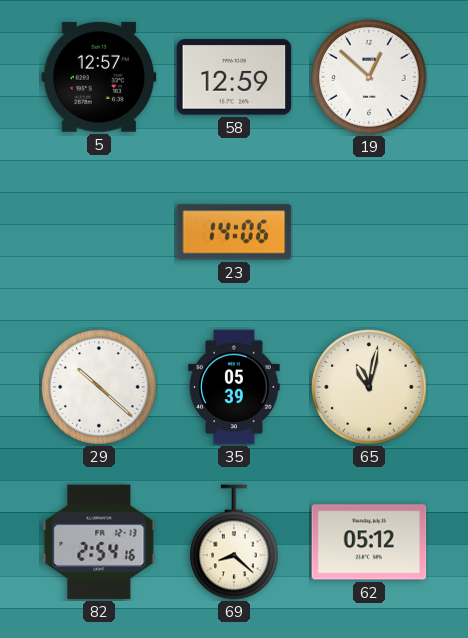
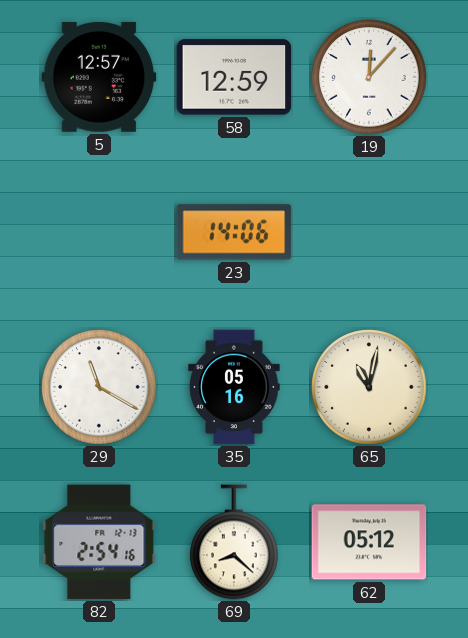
19: 12:52 -> 12:07 (369, 77)
29: 10:22 -> 11:20 (99, 387)
35: 05:39 -> 05:16 (234, 387)
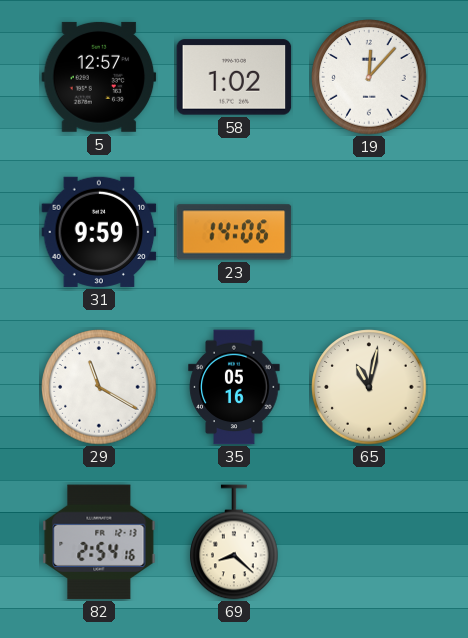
58: 12:59 -> 1:02 (234, 77)
31: none -> 9:59 (99, 232)
62: 05:12 -> none (369, 542)
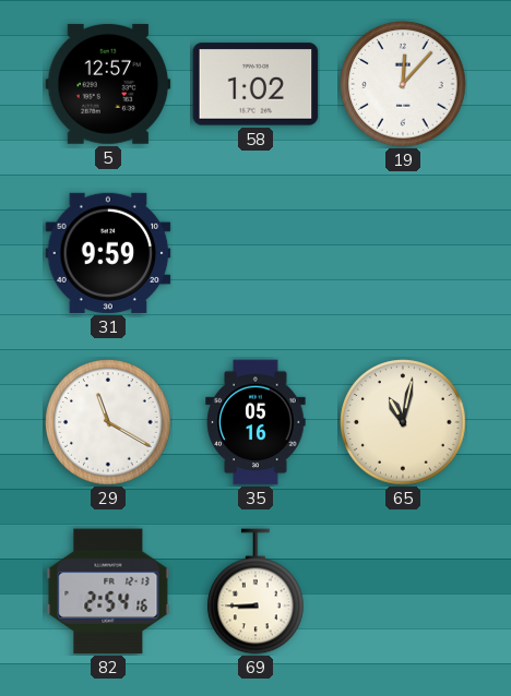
23: 14:06 -> none (234, 232)
69: 8:22 -> 8:45 (255, 591)
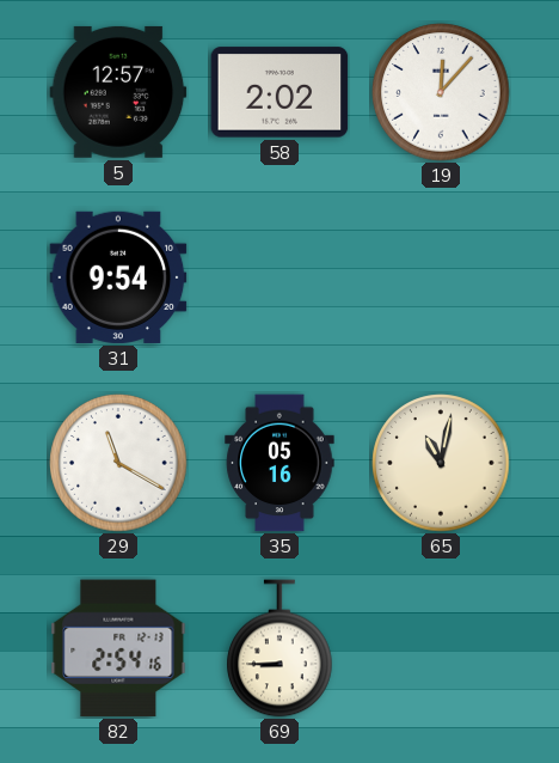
58: 1:02 -> 2:02 (279, 92)
31: 9:59 -> 9:54 (118, 277)
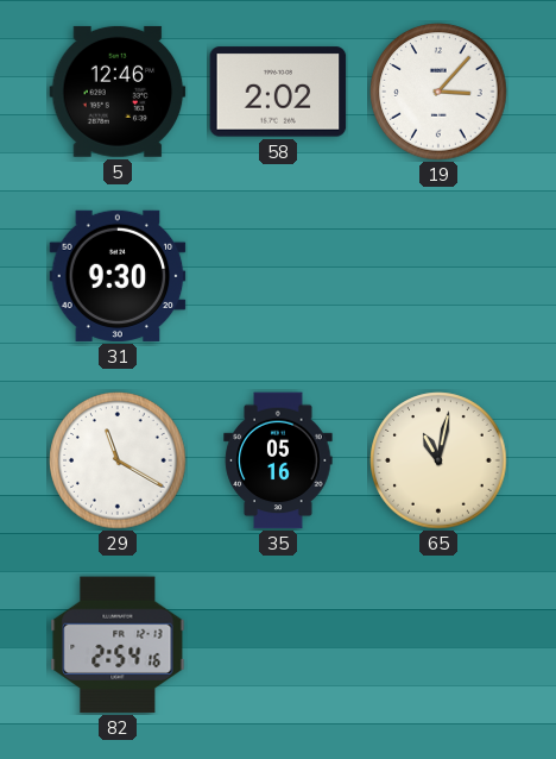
5: 12:57 -> 12:46 (118, 92)
19: 12:07 -> 3:07 (438, 92)
31: 9:54 -> 9:30 (118, 276)
69: 8:45 -> none (279, 648)
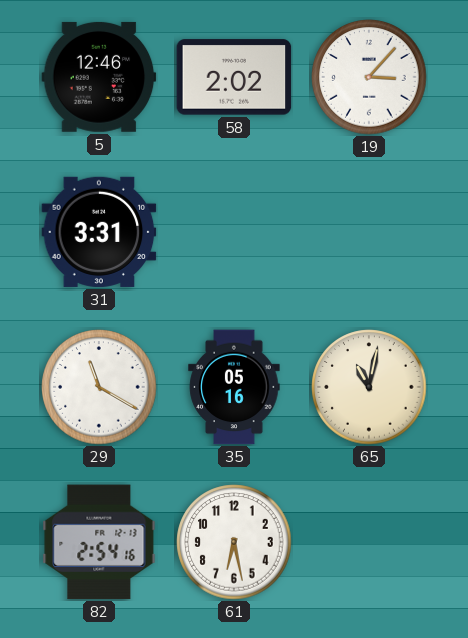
31: 9:30 -> 3:31 (99, 232)
61: none -> 6:28 (234, 542)
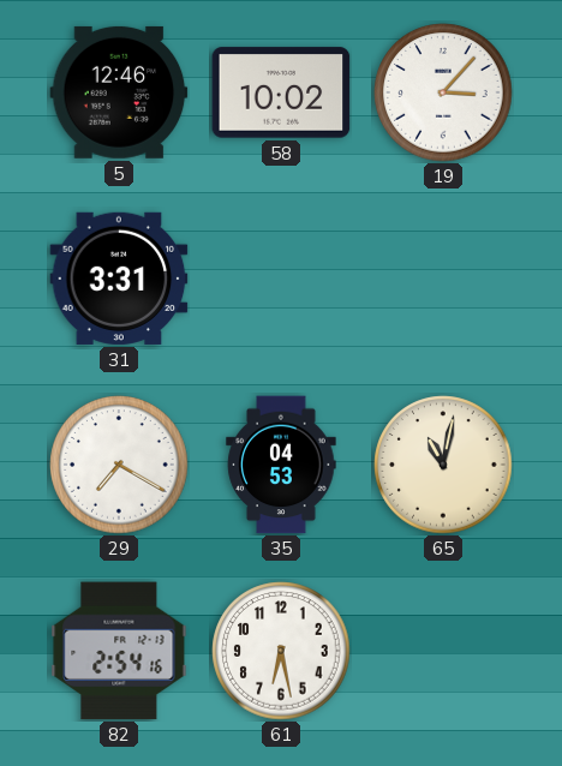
58: 2:02 -> 10:02 (281, 92)
29: 11:20 -> 7:20 (119, 465)
35: 05:16 -> 04:53 (281, 465)
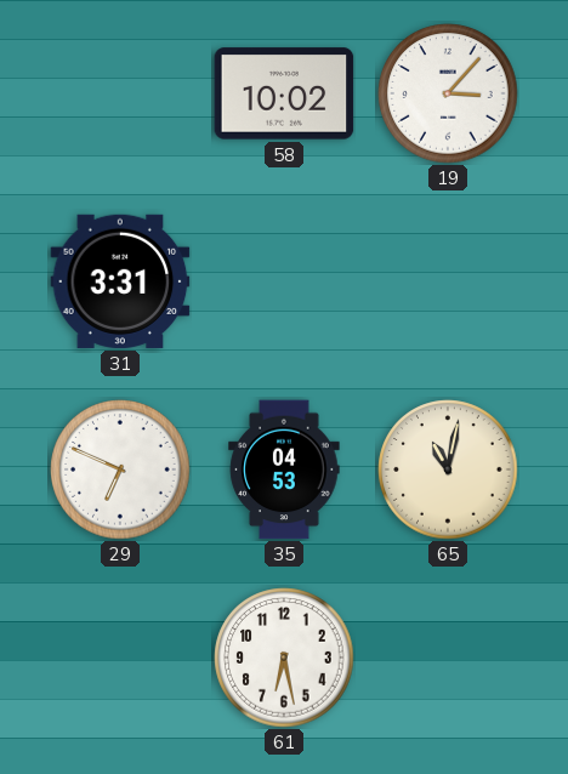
5: 12:46 -> none (119, 92)
29: 7:20 -> 6:49 (120, 469)
82: 2:54 -> none (119, 651)
